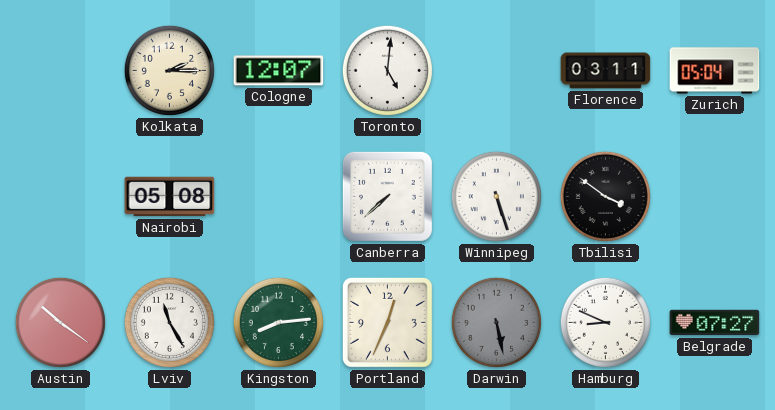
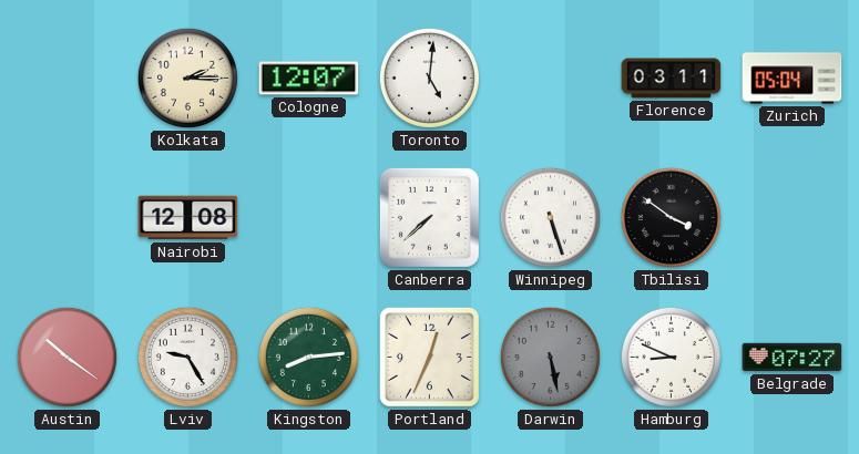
Nairobi: 05:08 -> 12:08 (188, 218)
Lviv: 11:25 -> 9:25 (187, 357)
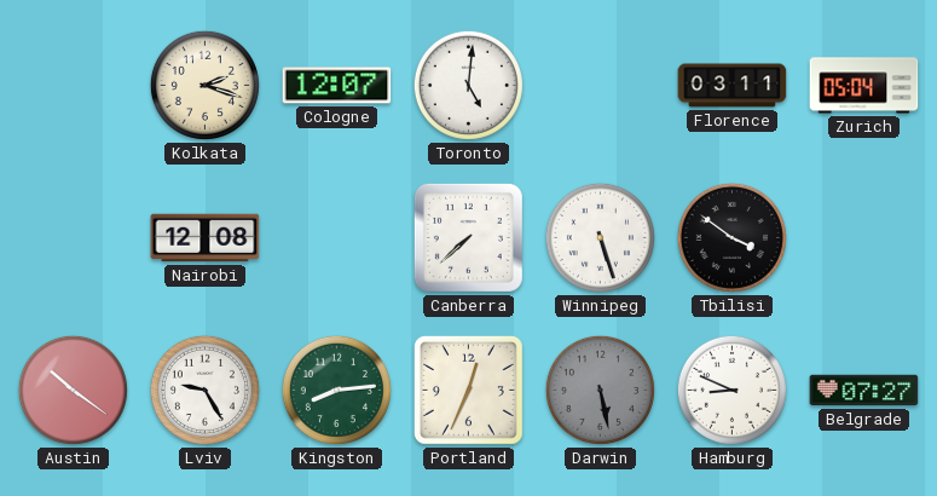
Kolkata: 2:15 -> 2:18 (204, 85)
